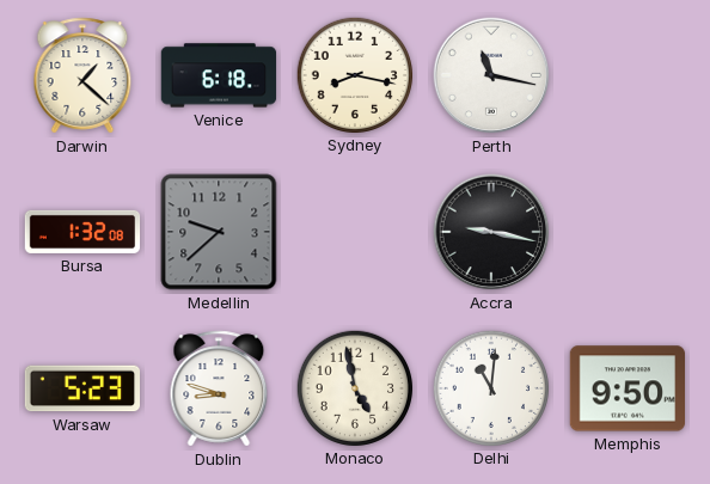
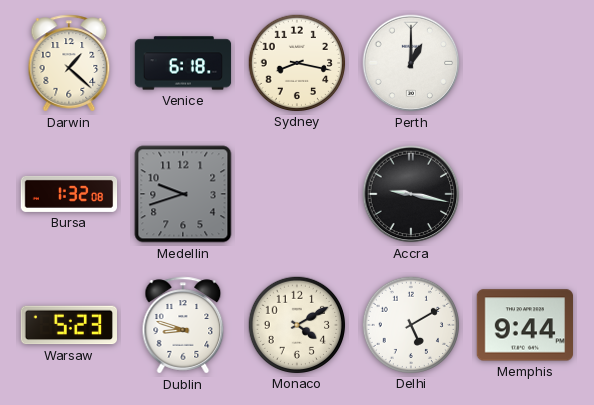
Perth: 11:17 -> 1:00 (411, 63)
Medellin: 9:38 -> 9:42 (183, 194)
Monaco: 4:58 -> 4:10 (296, 324)
Delhi: 11:01 -> 5:10 (410, 324)
Memphis: 9:50 -> 9:44 (524, 325)
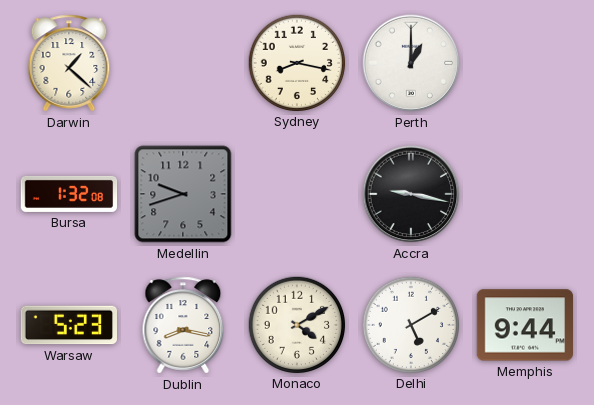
Venice: 6:18 -> none (183, 63)
Dublin: 8:48 -> 8:17 (183, 325)
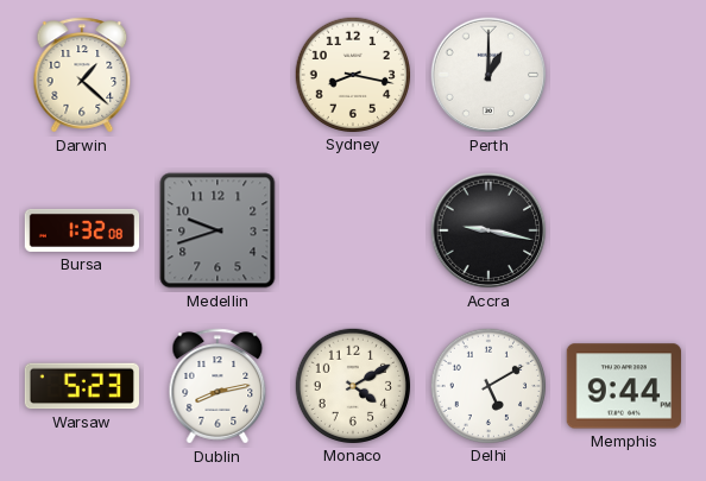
Dublin: 8:17 -> 8:13 (218, 386)
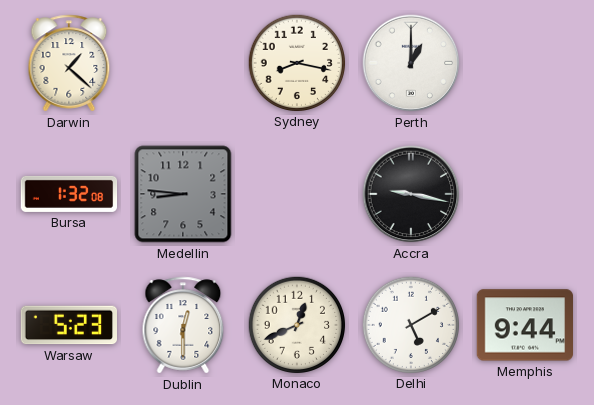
Medellin: 9:42 -> 8:46 (183, 194)
Dublin: 8:13 -> 12:30 (183, 325)
Monaco: 4:10 -> 12:41 (296, 324)
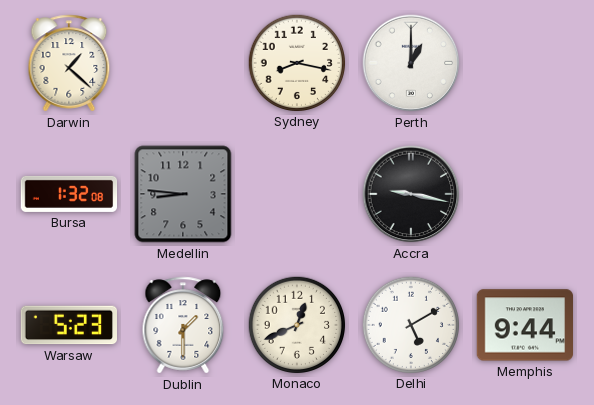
Dublin: 12:30 -> 1:30 (183, 325)
